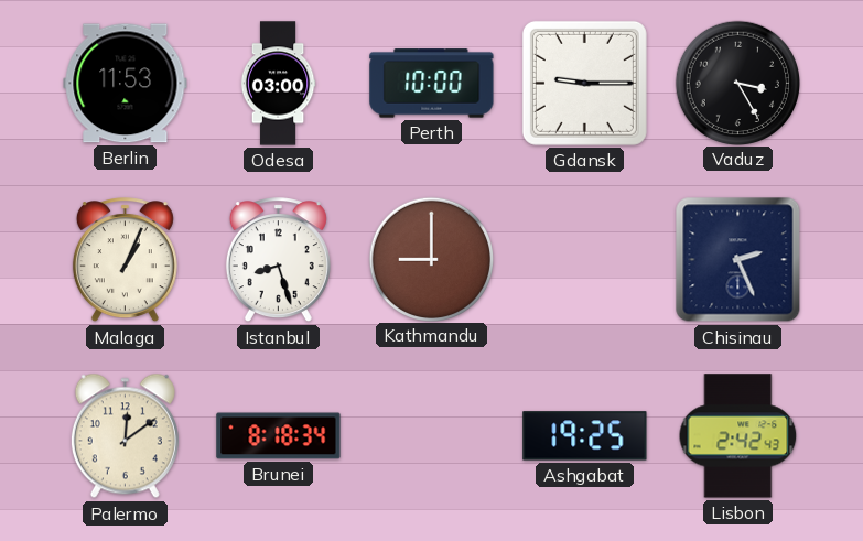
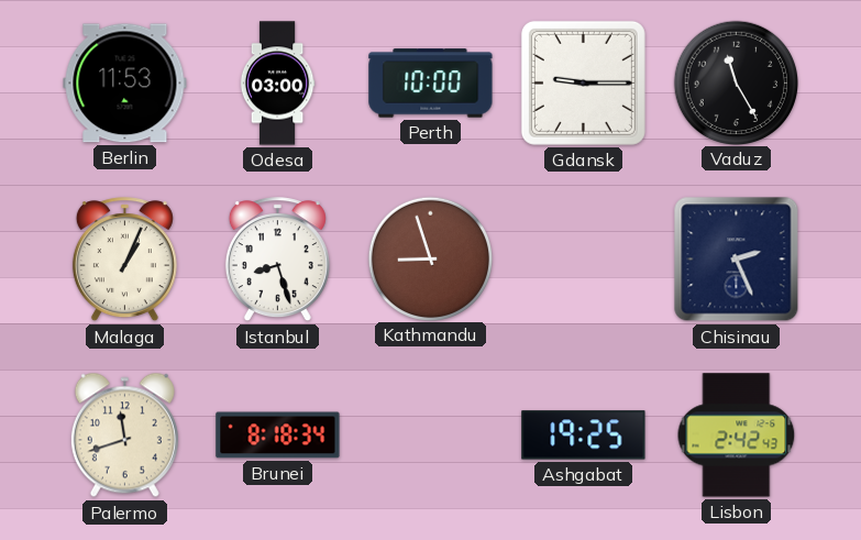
Vaduz: 3:25 -> 11:25 (736, 82)
Kathmandu: 9:00 -> 8:57 (430, 258)
Palermo: 12:09 -> 11:42 (124, 436)
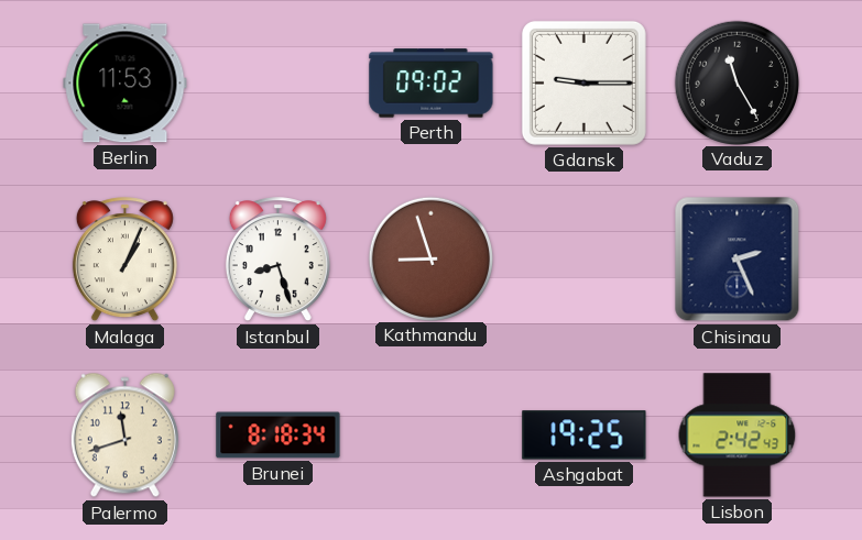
Odesa: 03:00 -> none (277, 84)
Perth: 10:00 -> 09:02 (432, 84)
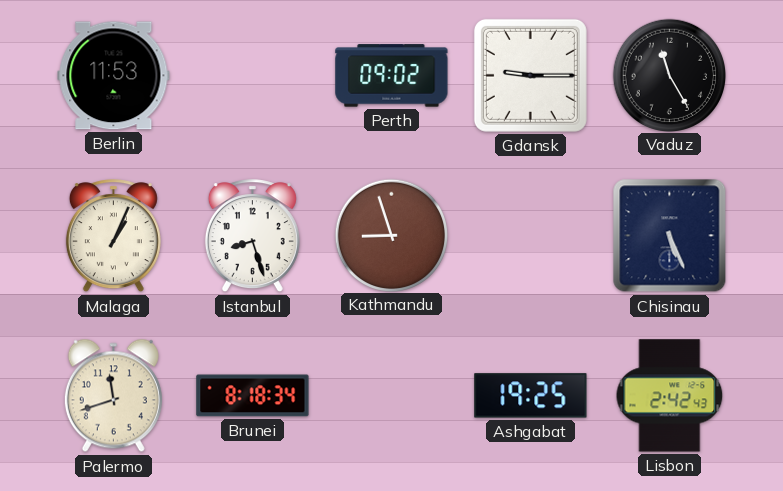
Chisinau: 2:26 -> 5:26 (670, 236)
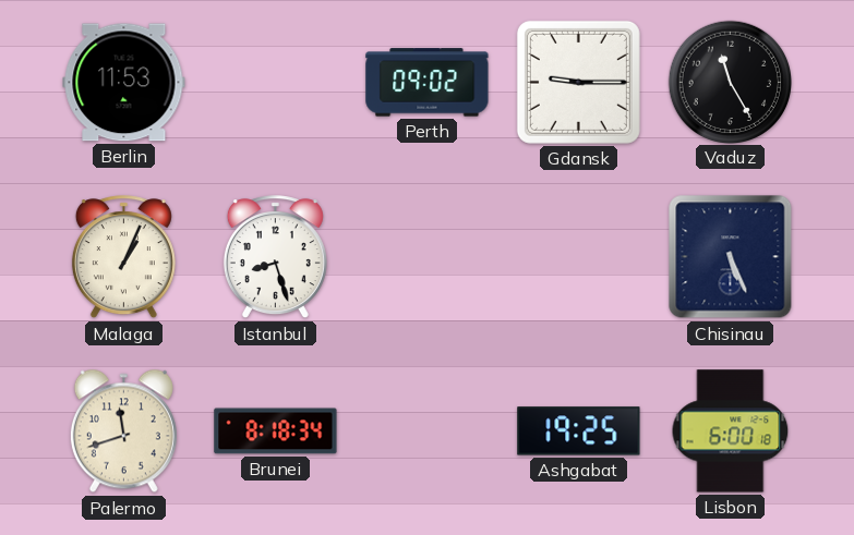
Kathmandu: 8:57 -> none (391, 235)
Lisbon: 2:42 -> 6:00 (731, 431)
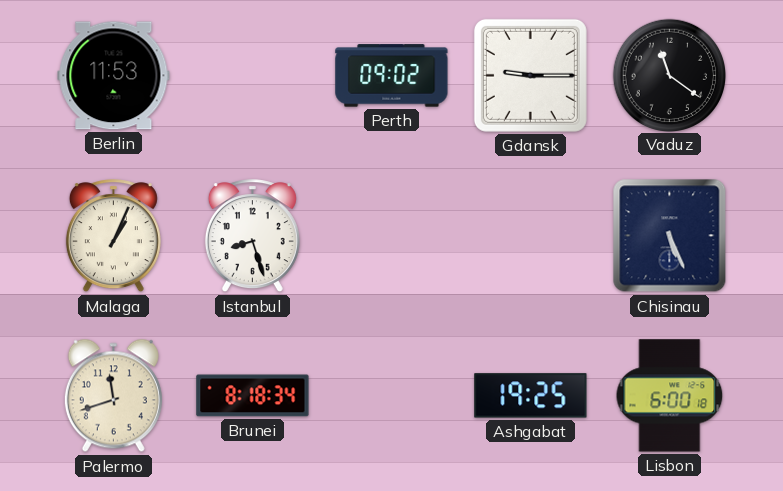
Vaduz: 11:25 -> 11:21 (669, 75)
